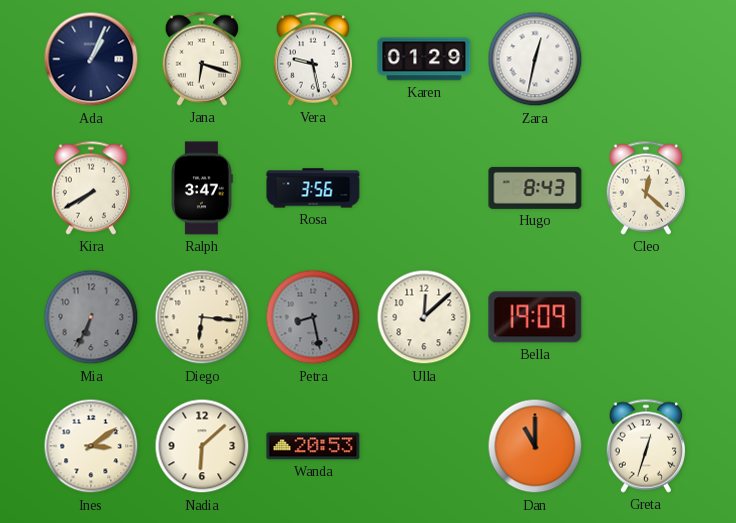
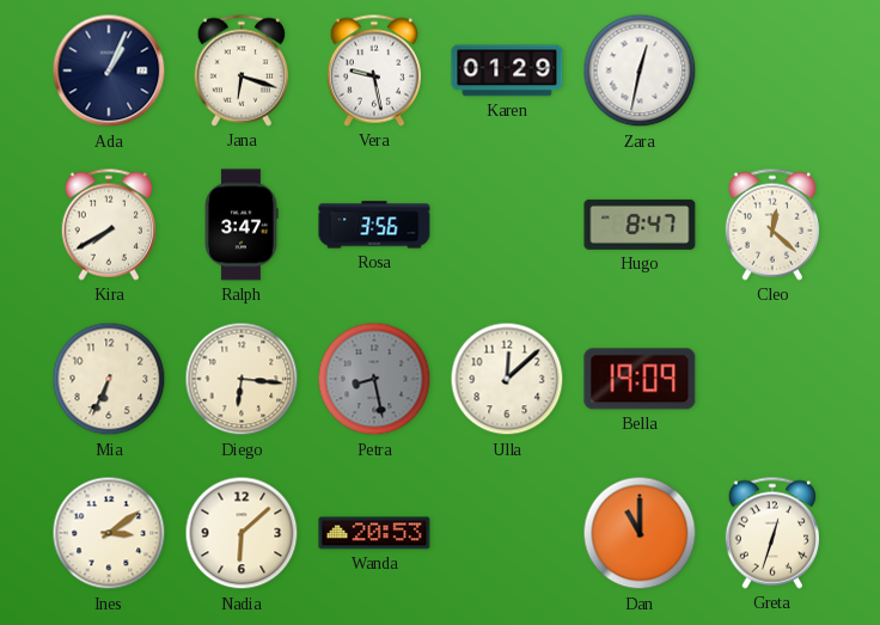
Hugo: 8:43 -> 8:47 (640, 225)
Mia dial: grey -> cream (109, 379)
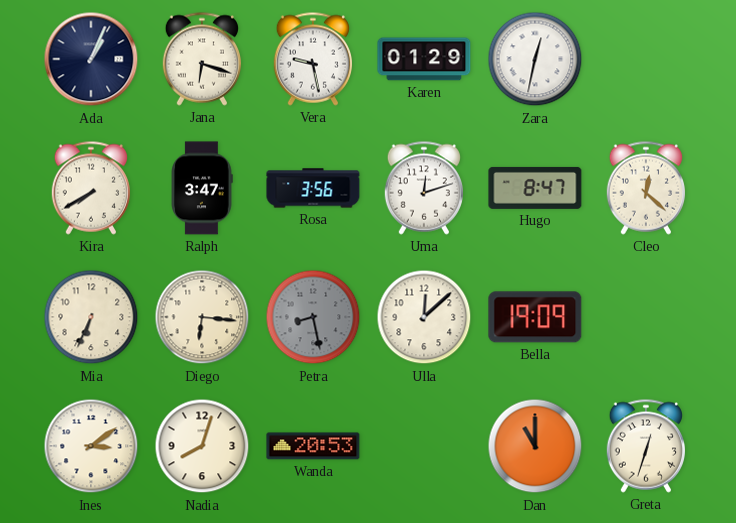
Uma: none -> 12:12 (423, 188)
Nadia: 6:08 -> 8:03 (202, 446)
